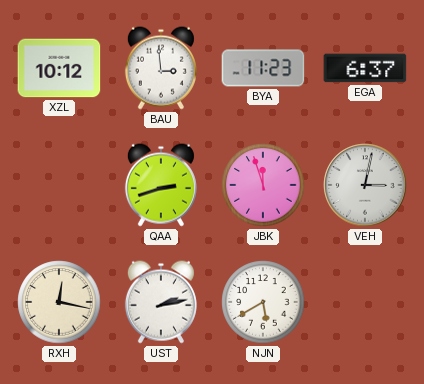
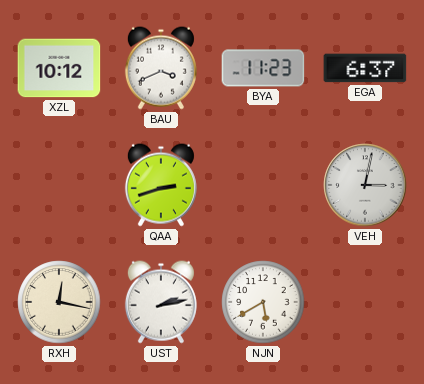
BAU: 2:59 -> 3:41 (161, 68)
JBK: 11:57 -> none (263, 185)
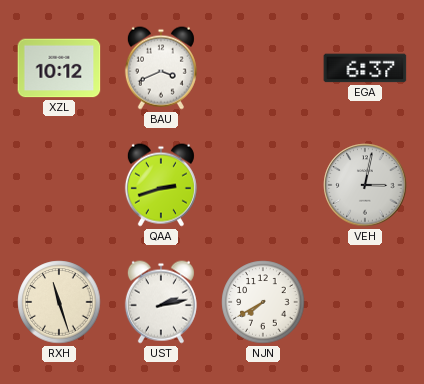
BYA: 11:23 -> none (263, 68)
RXH: 12:17 -> 11:27 (59, 302)
NJN: 5:40 -> 7:40 (263, 302)
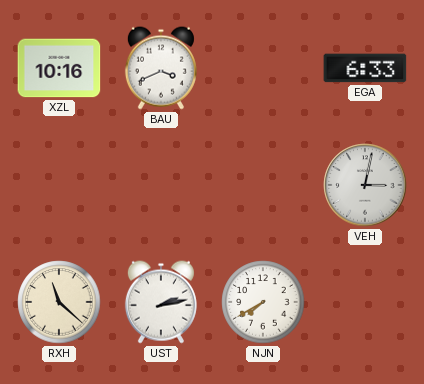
XZL: 10:12 -> 10:16 (59, 68)
EGA: 6:37 -> 6:33 (365, 68)
QAA: 2:42 -> none (161, 185)
RXH: 11:27 -> 11:22 (59, 302)
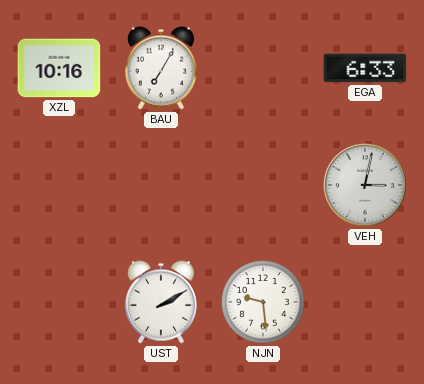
BAU: 3:41 -> 7:05 (161, 68)
RXH: 11:22 -> none (59, 302)
UST: 2:13 -> 2:10 (161, 302)
NJN: 7:40 -> 9:29 (263, 302)
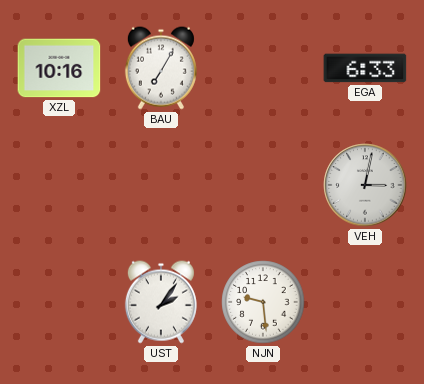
UST: 2:10 -> 2:06 (161, 302)
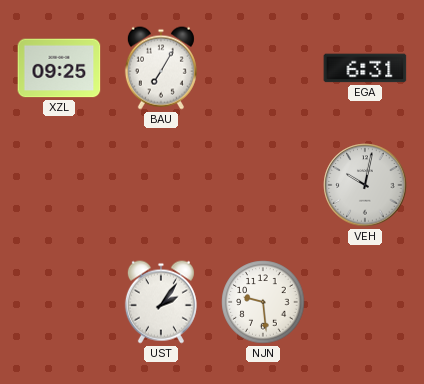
XZL: 10:16 -> 09:25 (59, 68)
EGA: 6:33 -> 6:31 (365, 68)
VEH: 3:02 -> 10:02 (365, 185)
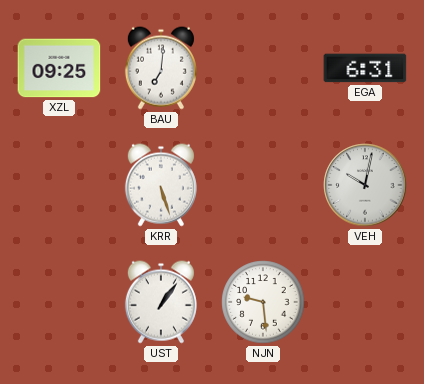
BAU: 7:05 -> 7:01 (161, 68)
KRR: none -> 5:27 (161, 185)
UST: 2:06 -> 1:06 (161, 302)
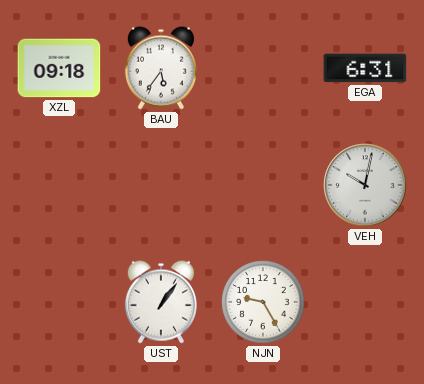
XZL: 09:25 -> 09:18 (59, 68)
BAU: 7:01 -> 5:36 (161, 68)
KRR: 5:27 -> none (161, 185)
NJN: 9:29 -> 9:25 (263, 302)
